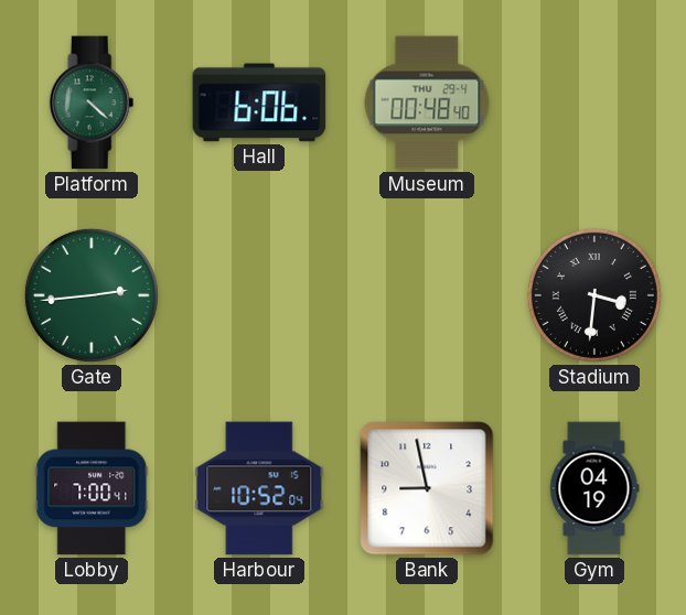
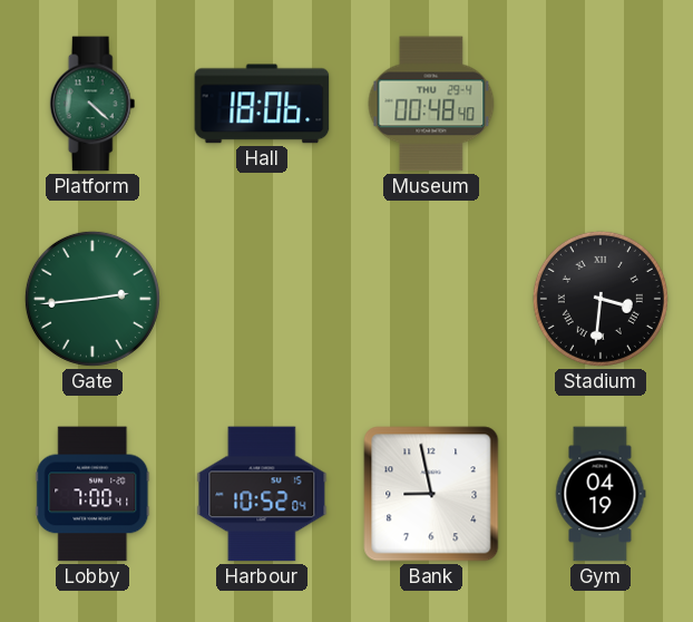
Hall: 6:06 -> 18:06 (262, 104)
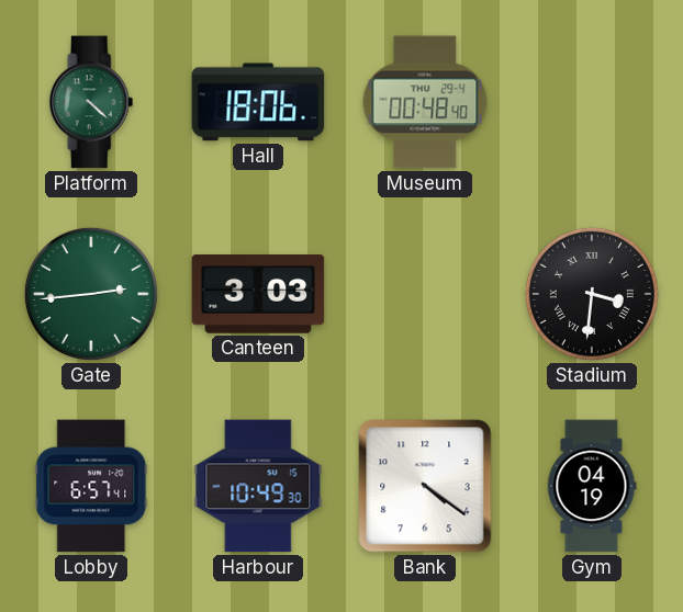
Canteen: none -> 3:03 (258, 294)
Lobby: 7:00 -> 6:57 (91, 486)
Harbour: 10:52 -> 10:49 (258, 486)
Bank: 8:58 -> 4:21 (425, 486)
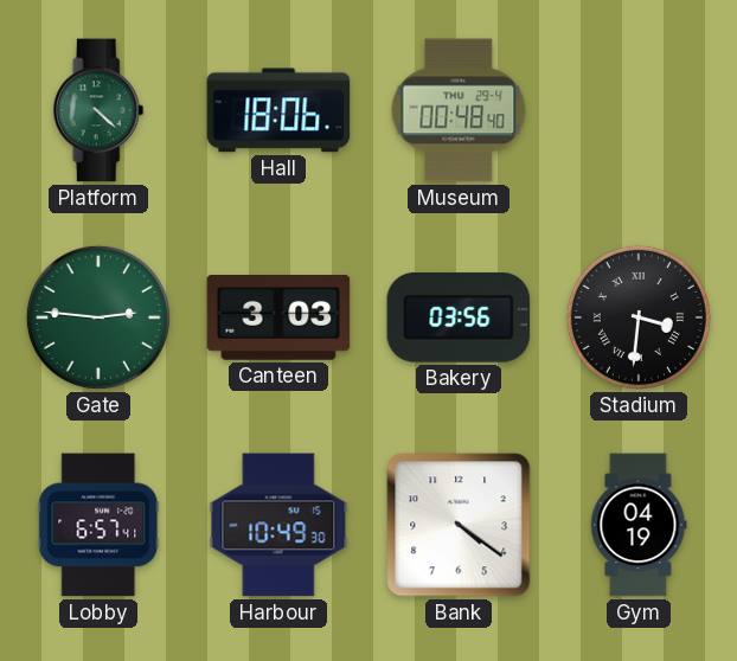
Gate: 2:44 -> 2:46 (98, 317)
Bakery: none -> 03:56 (459, 319)
